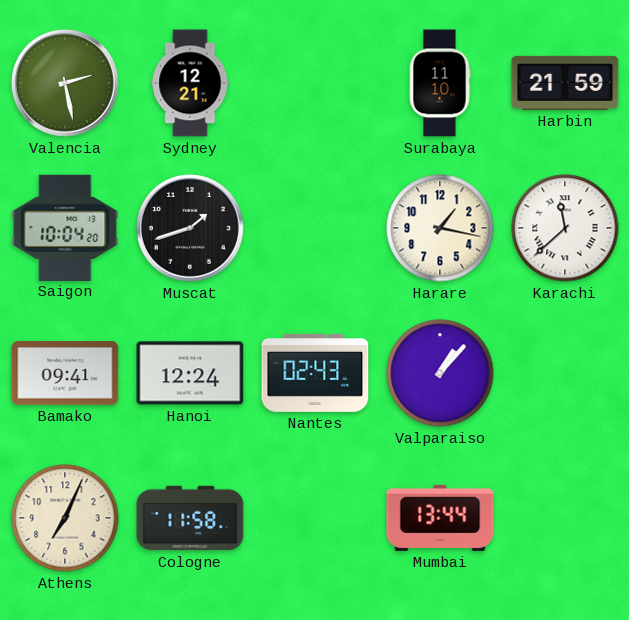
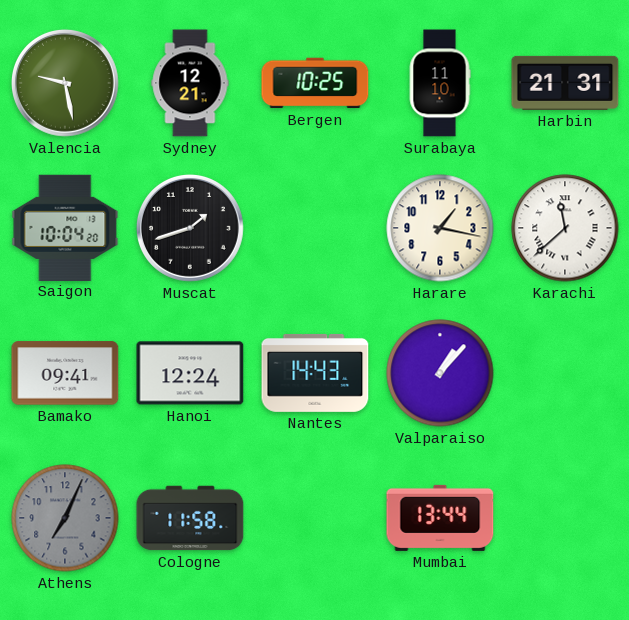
Valencia: 2:28 -> 9:28 (65, 83)
Bergen: none -> 10:25 (315, 83)
Harbin: 21:59 -> 21:31 (565, 83)
Nantes: 02:43 -> 14:43 (315, 373)
Athens dial: cream -> grey (65, 518)
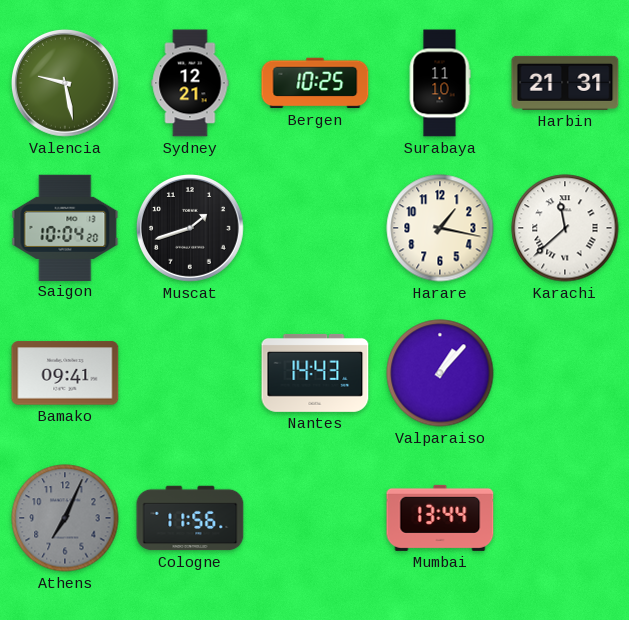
Hanoi: 12:24 -> none (190, 373)
Cologne: 11:58 -> 11:56 (190, 518)
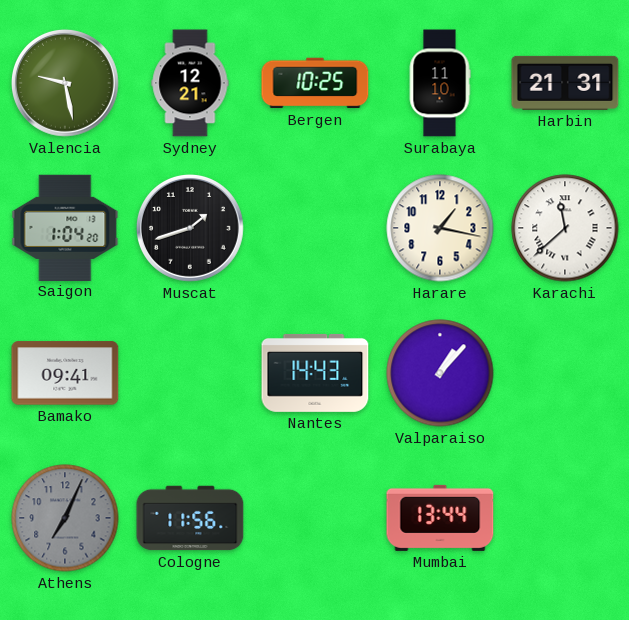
Saigon: 10:04 -> 1:04 (65, 227)
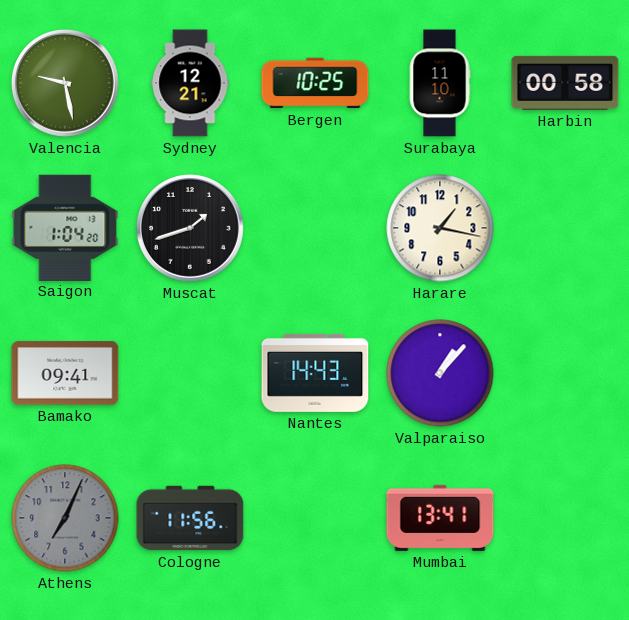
Harbin: 21:31 -> 00:58 (565, 83)
Karachi: 11:38 -> none (565, 228)
Mumbai: 13:44 -> 13:41 (440, 518)
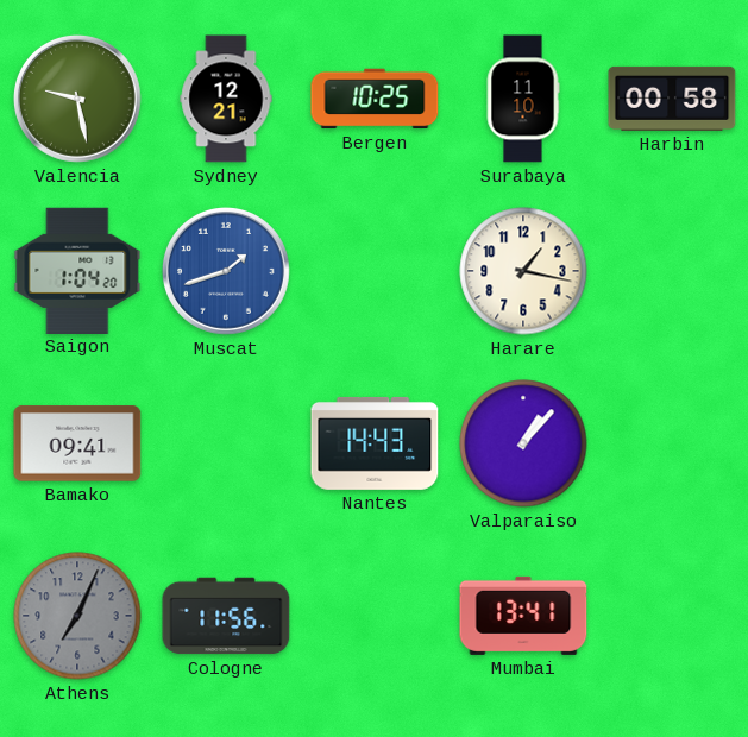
Muscat dial: black -> blue (226, 271)
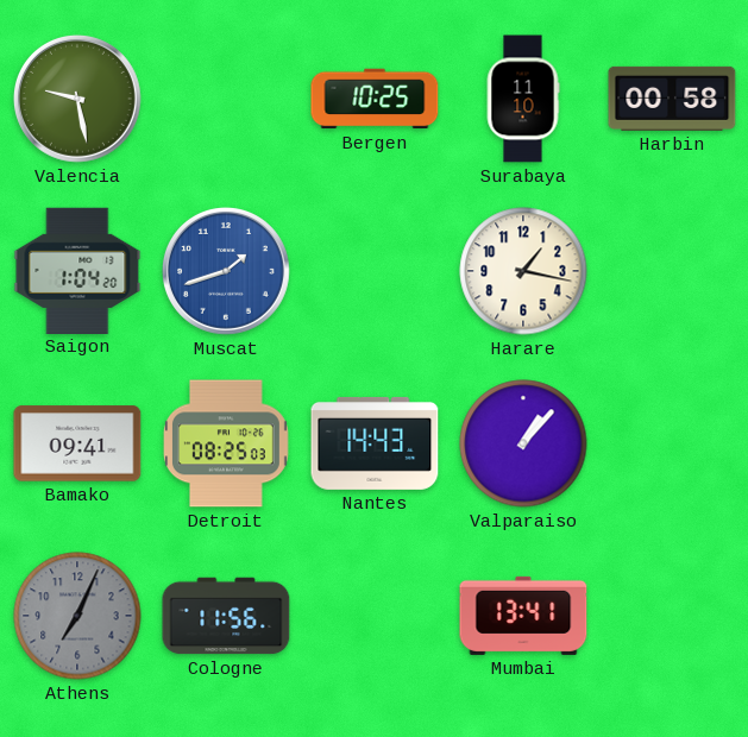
Sydney: 12:21 -> none (226, 99)
Detroit: none -> 08:25 (227, 443)
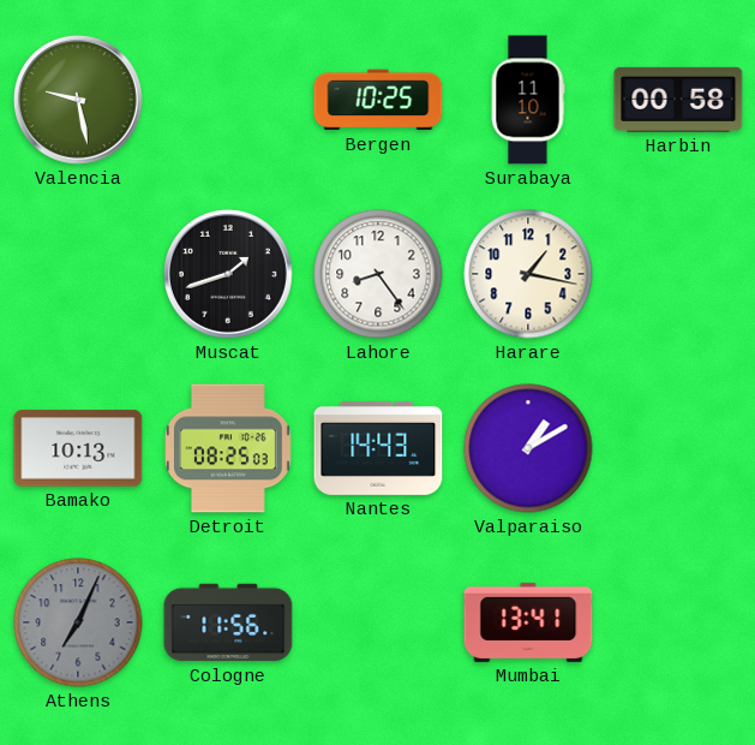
Saigon: 1:04 -> none (77, 270)
Muscat dial: blue -> black (228, 274)
Lahore: none -> 8:24 (378, 274)
Bamako: 09:41 -> 10:13 (78, 448)
Valparaiso: 1:07 -> 1:10 (528, 448)
